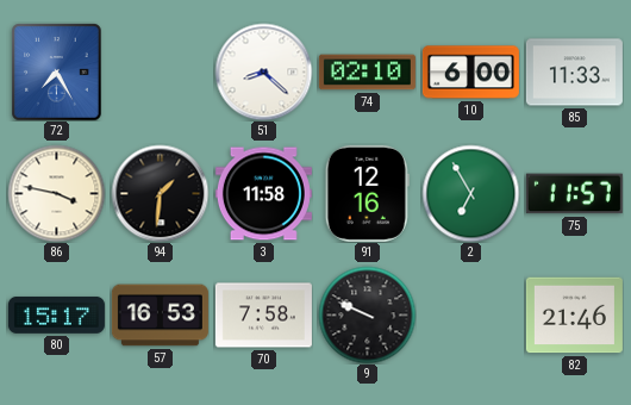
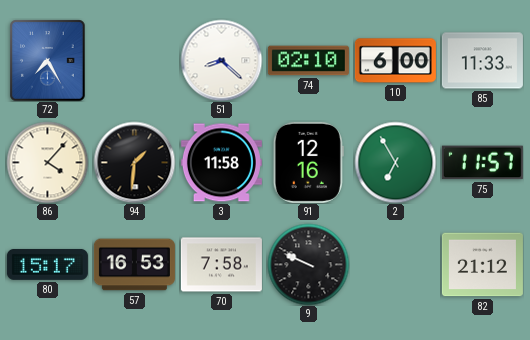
86: 3:47 -> 4:07 (47, 162)
82: 21:46 -> 21:12 (482, 265)
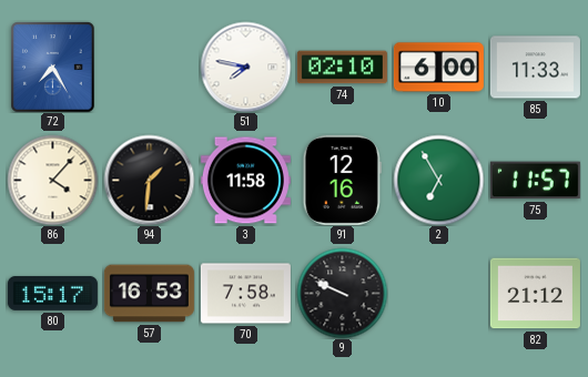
51: 8:22 -> 7:47 (245, 67)
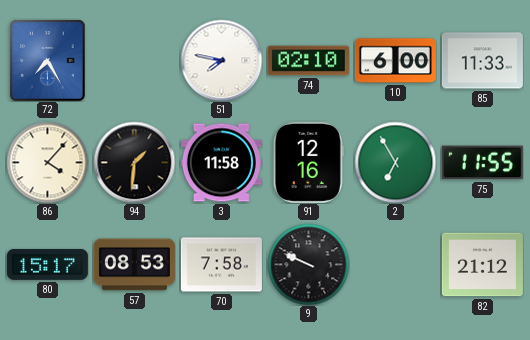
75: 11:57 -> 11:55 (482, 163)
57: 16:53 -> 08:53 (134, 265)
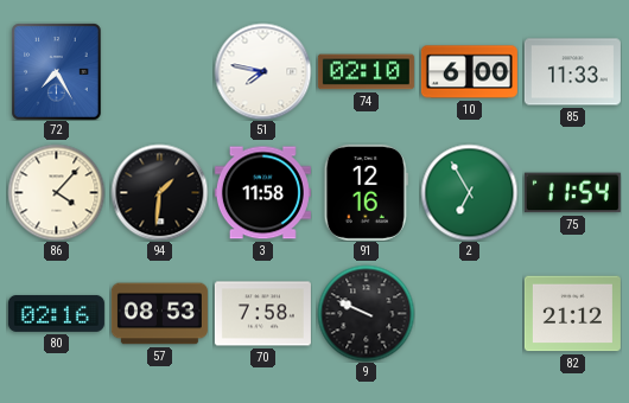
75: 11:55 -> 11:54 (572, 193)
80: 15:17 -> 02:16 (56, 313)
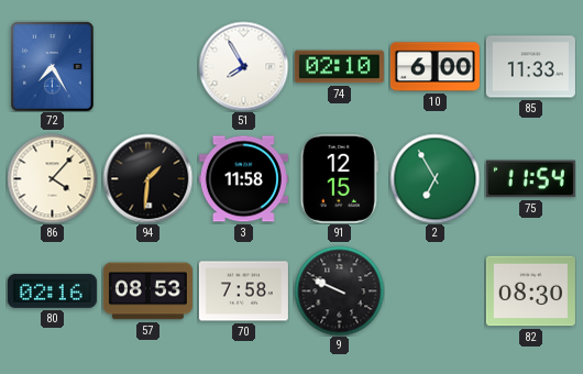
51: 7:47 -> 7:55 (243, 66)
91: 12:16 -> 12:15 (339, 178)
82: 21:12 -> 08:30 (530, 291)
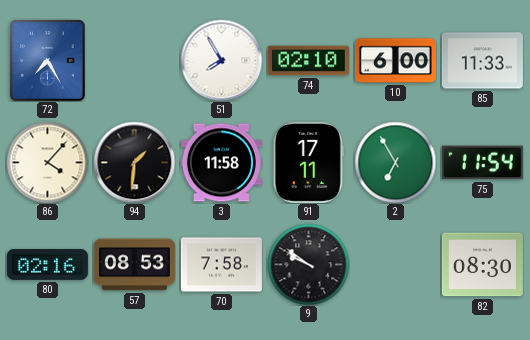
91: 12:15 -> 17:11 (308, 162)
9: 9:49 -> 9:51 (308, 264)
